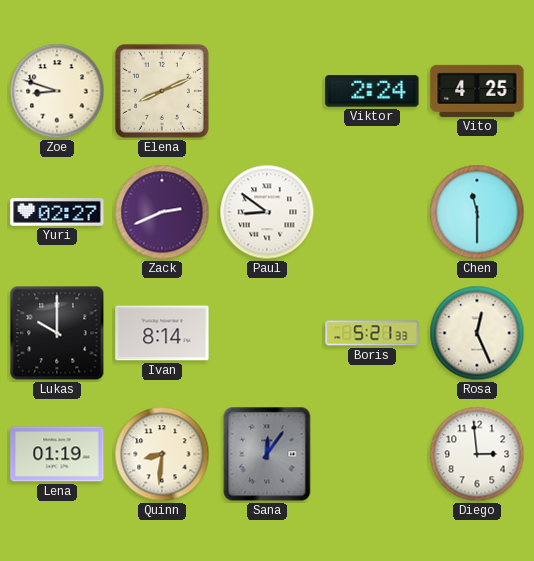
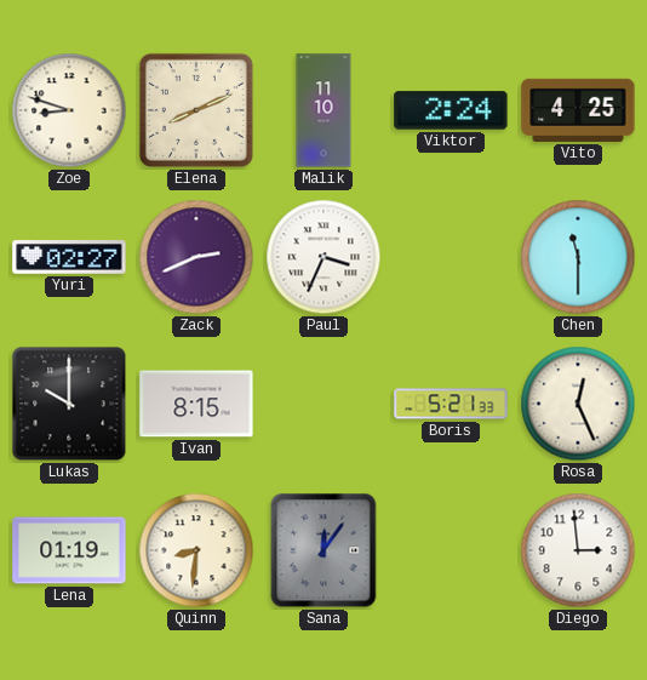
Malik: none -> 11:10 (323, 110)
Paul: 8:51 -> 3:34 (323, 257)
Ivan: 8:14 -> 8:15 (196, 404)
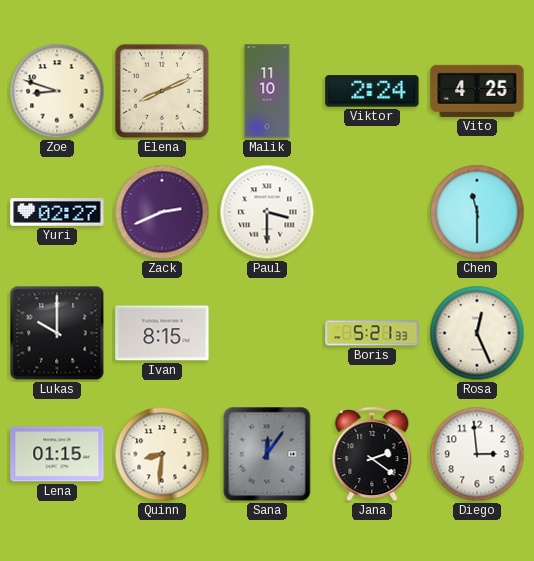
Paul: 3:34 -> 3:30 (267, 212)
Lena: 01:19 -> 01:15 (57, 454)
Jana: none -> 2:21 (372, 455)
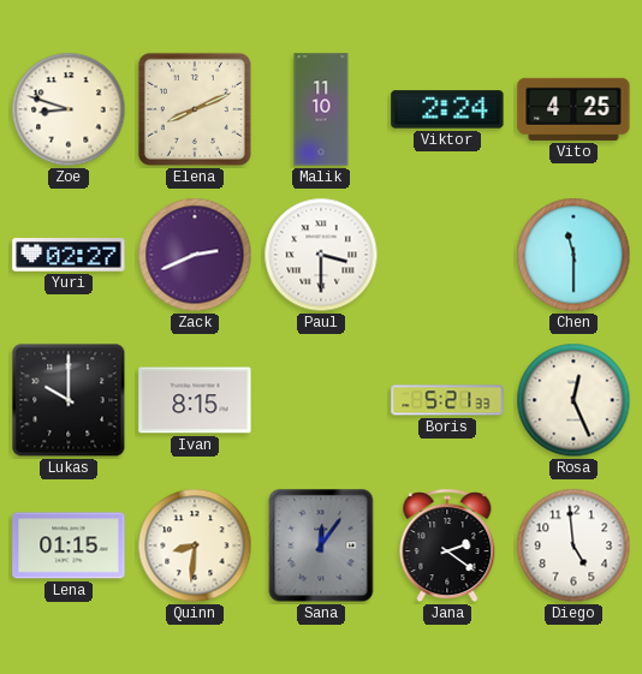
Diego: 2:59 -> 4:59 (573, 545)
